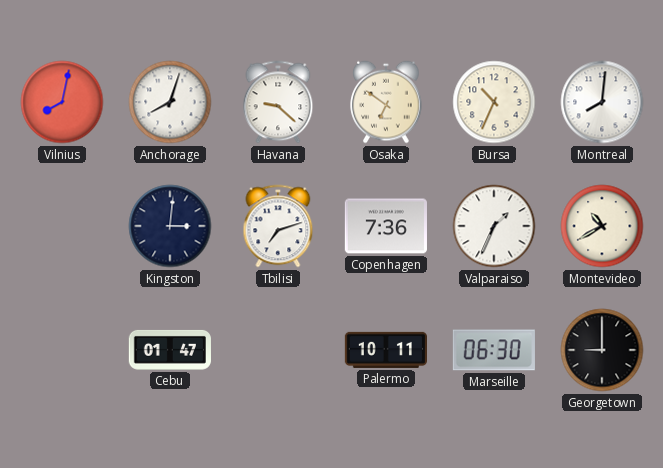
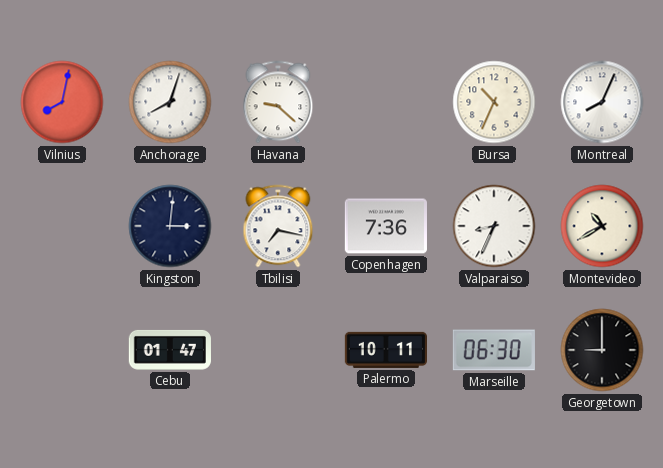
Osaka: 6:51 -> none (386, 102)
Montreal: 8:01 -> 8:04 (602, 102)
Tbilisi: 7:12 -> 7:17 (278, 226)
Valparaiso: 1:34 -> 8:34 (494, 226)
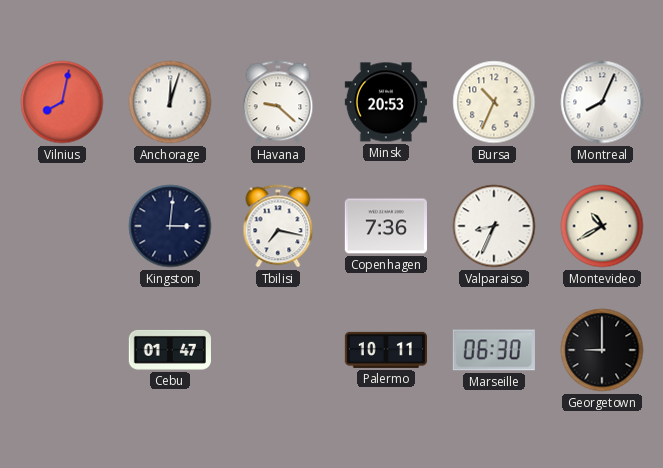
Anchorage: 8:03 -> 12:03 (170, 102)
Minsk: none -> 20:53 (385, 102)
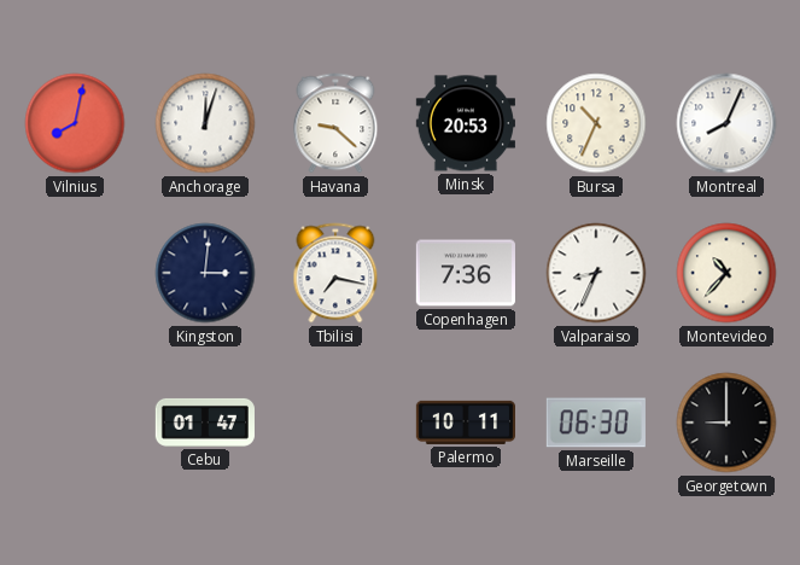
Montevideo: 10:40 -> 10:37 (726, 273)
